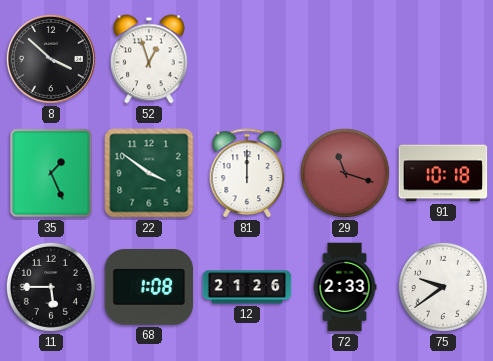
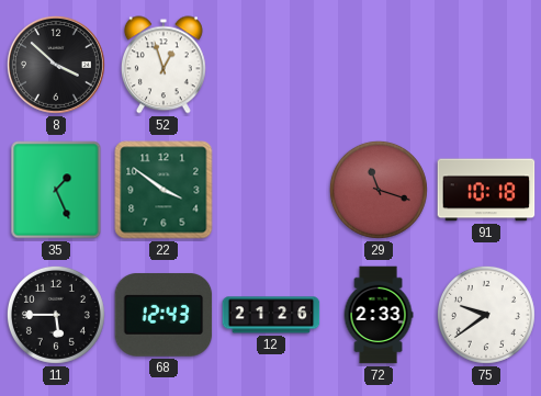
81: 12:00 -> none (247, 174)
68: 1:08 -> 12:43 (164, 315)
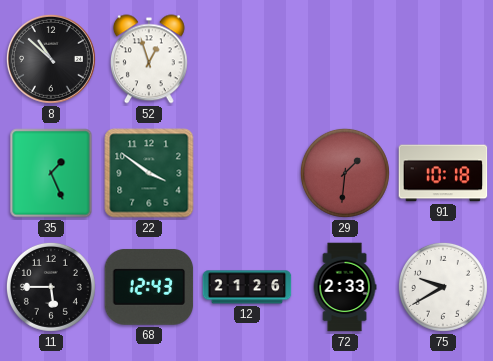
8: 3:52 -> 10:52 (51, 59)
29: 11:18 -> 1:31 (345, 173)
75: 9:39 -> 9:40 (443, 287)
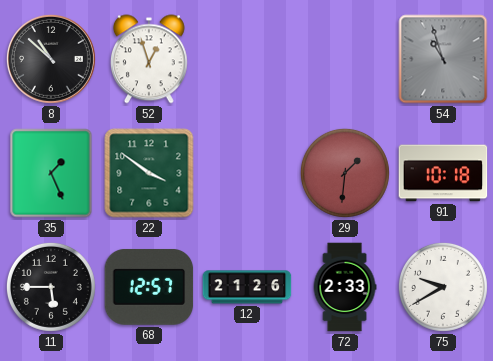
54: none -> 10:57 (443, 59)
68: 12:43 -> 12:57 (149, 287)
